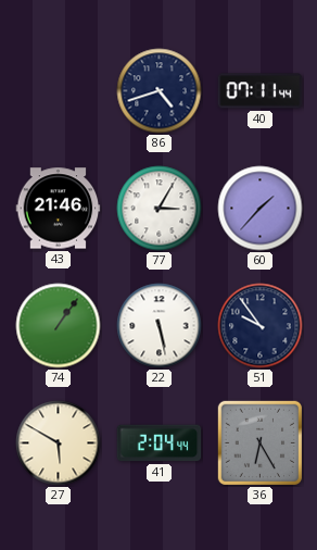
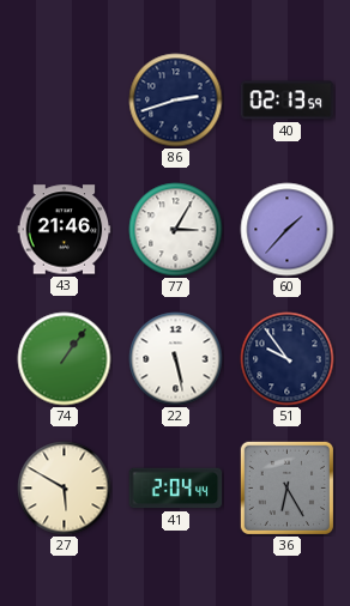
86: 4:42 -> 2:42 (176, 101)
40: 07:11 -> 02:13 (288, 101)
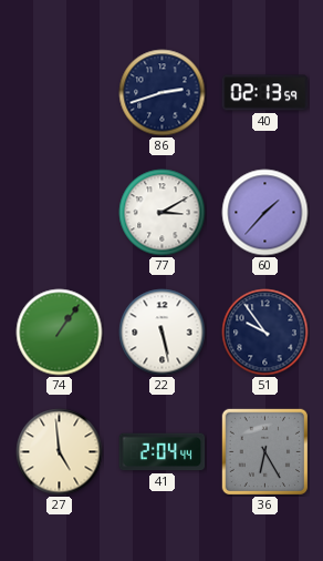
43: 21:46 -> none (65, 230)
77: 3:05 -> 3:10 (163, 213)
27: 5:50 -> 4:59 (60, 452)
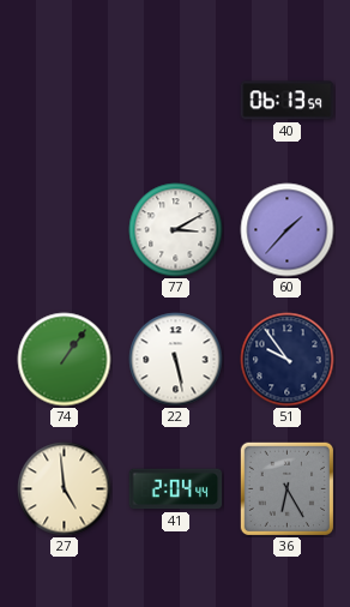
86: 2:42 -> none (163, 93)
40: 02:13 -> 06:13 (288, 101)
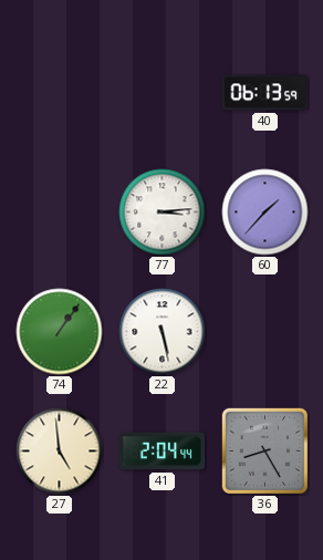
77: 3:10 -> 3:14 (163, 212)
51: 9:54 -> none (288, 360)
36: 6:25 -> 8:25 (264, 450)
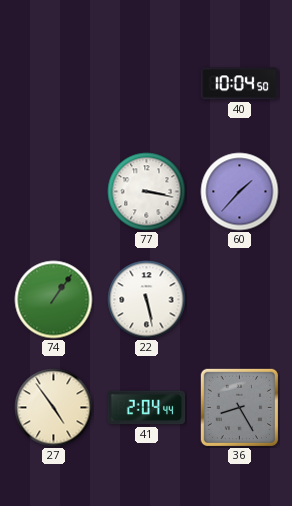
40: 06:13 -> 10:04 (240, 84)
77: 3:14 -> 3:17 (147, 192)
27: 4:59 -> 4:54 (54, 408)
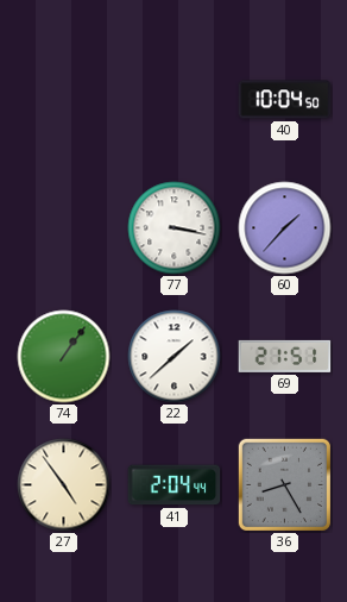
22: 5:28 -> 1:38 (175, 357)
69: none -> 21:51 (285, 356)
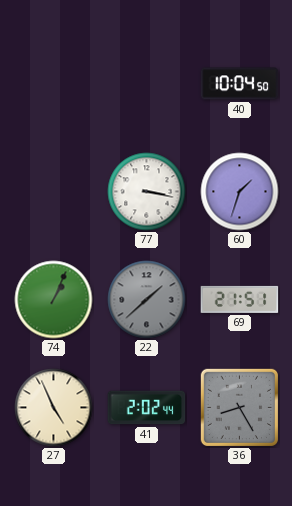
60: 1:37 -> 1:33 (240, 192)
74: 1:06 -> 1:04 (54, 300)
22 dial: white -> grey (147, 300)
27: 4:54 -> 4:56 (54, 408)
41: 2:04 -> 2:02 (147, 408)
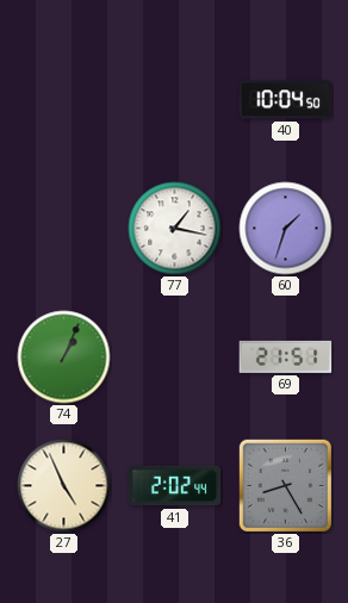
77: 3:17 -> 1:17 (175, 229)
22: 1:38 -> none (147, 300)
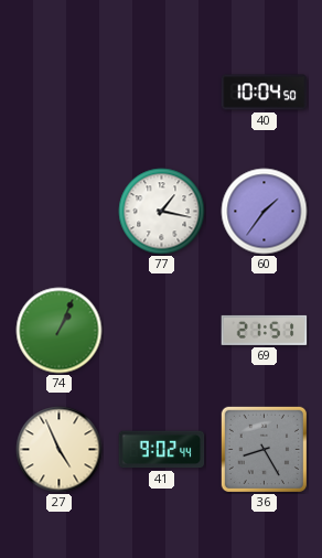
60: 1:33 -> 1:36 (265, 212)
41: 2:02 -> 9:02 (162, 450)
